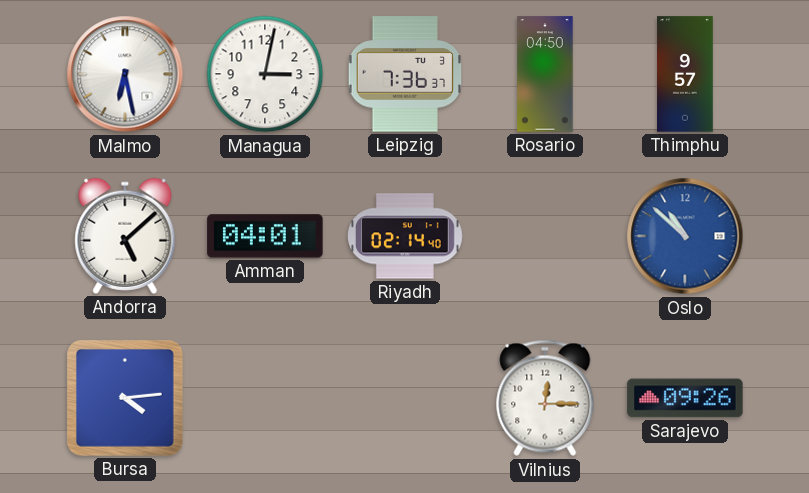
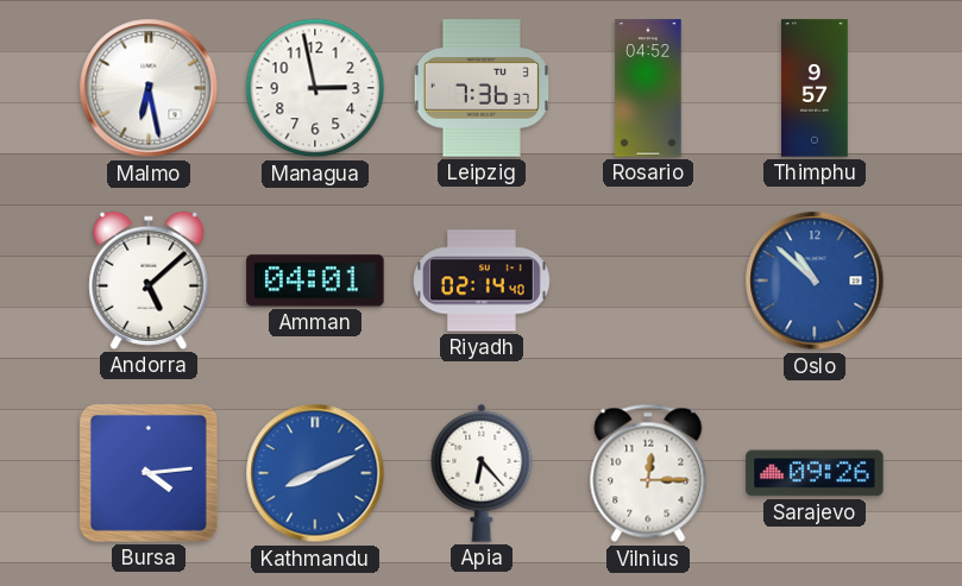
Managua: 3:02 -> 2:58 (315, 88)
Rosario: 04:50 -> 04:52 (648, 88)
Kathmandu: none -> 8:11 (315, 473)
Apia: none -> 6:23 (482, 473)
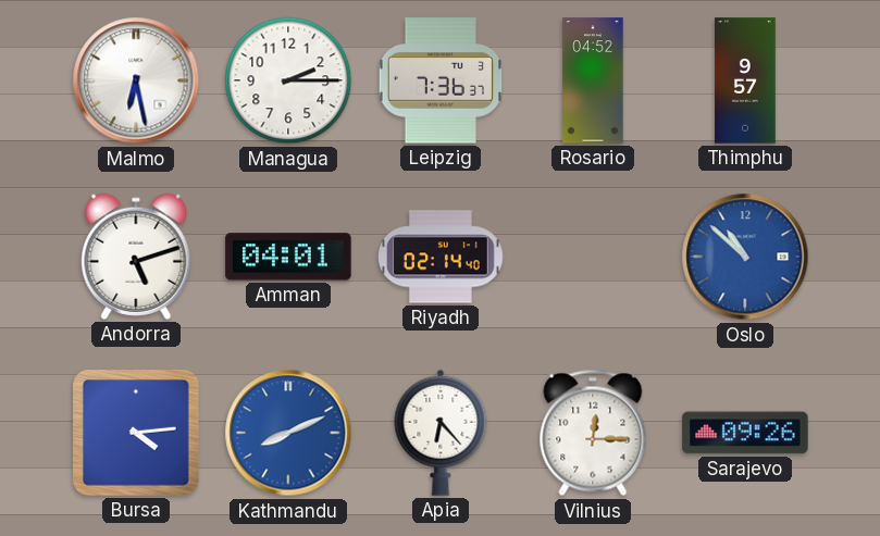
Managua: 2:58 -> 2:15 (288, 80)
Andorra: 5:08 -> 5:12 (136, 257)
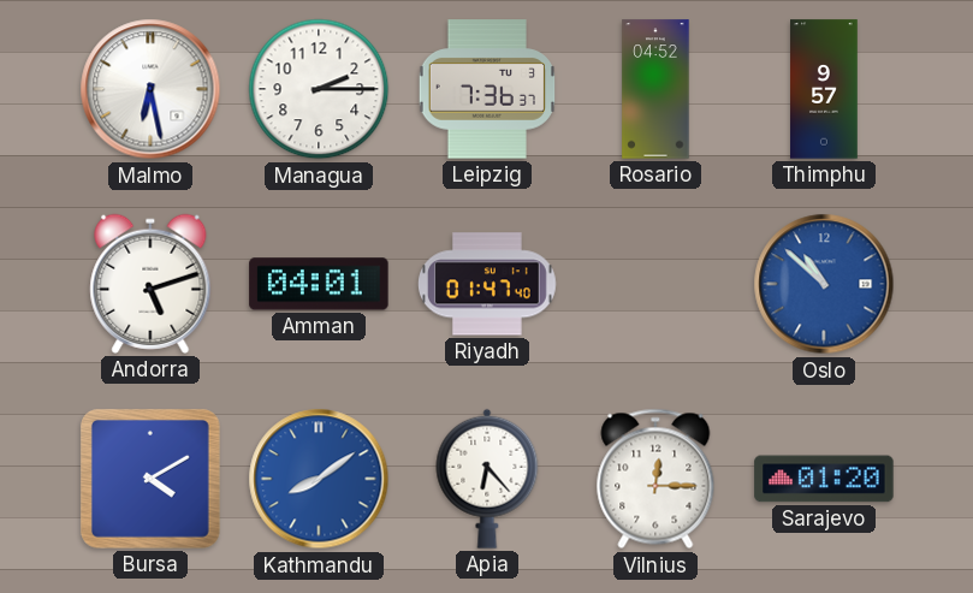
Riyadh: 02:14 -> 01:47 (488, 284)
Bursa: 4:14 -> 4:10 (150, 479)
Kathmandu: 8:11 -> 8:09 (319, 479)
Sarajevo: 09:26 -> 01:20 (824, 479)
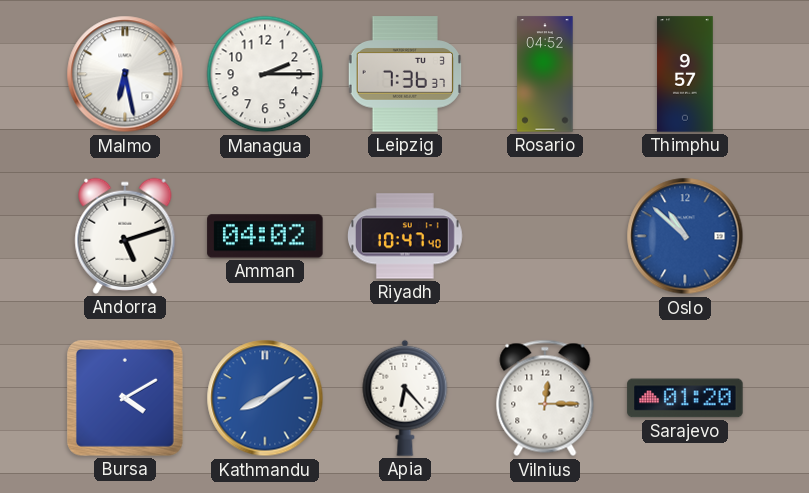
Amman: 04:01 -> 04:02 (265, 236)
Riyadh: 01:47 -> 10:47 (406, 236)
